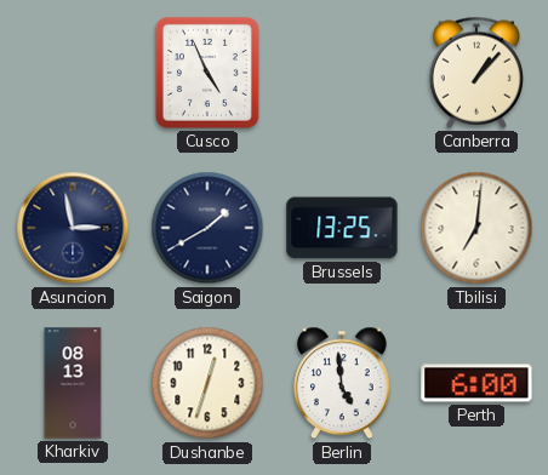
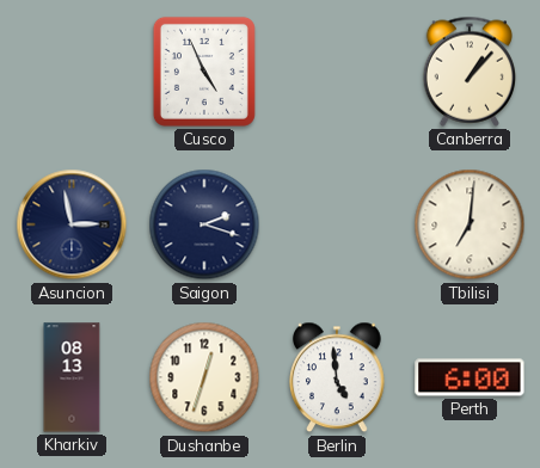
Saigon: 1:40 -> 2:18 (204, 224)
Brussels: 13:25 -> none (342, 228)
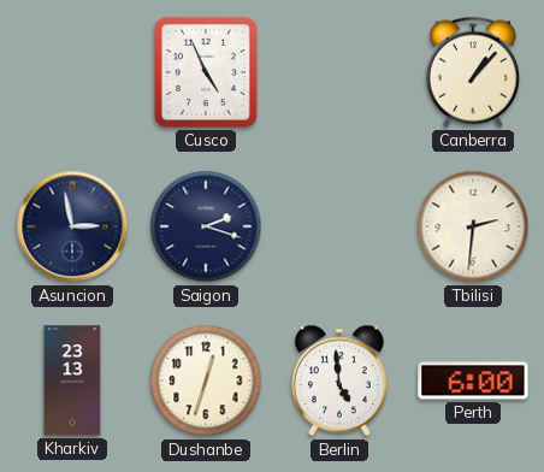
Tbilisi: 7:01 -> 2:31 (473, 226)
Kharkiv: 08:13 -> 23:13 (72, 380)
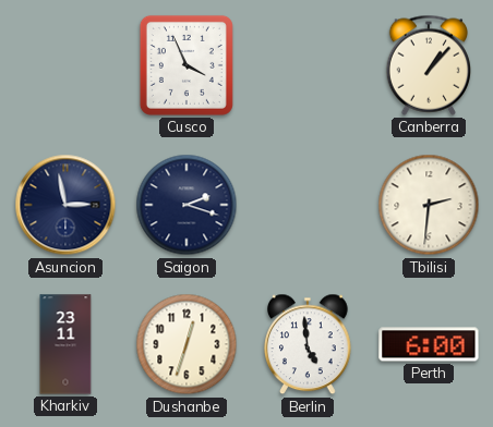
Cusco: 4:56 -> 3:56 (187, 65)
Kharkiv: 23:13 -> 23:11 (65, 344)
